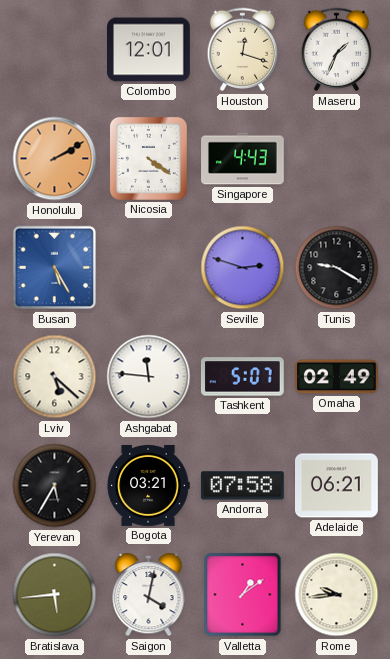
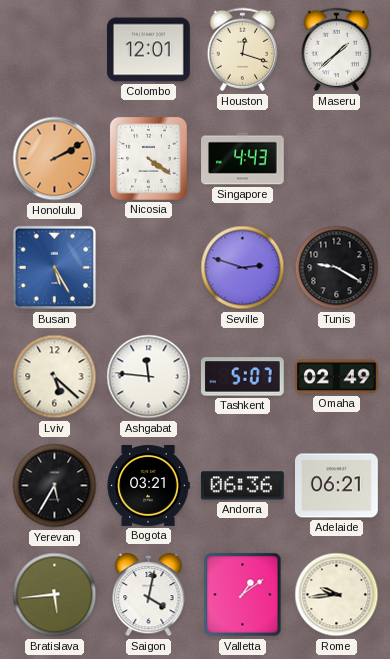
Maseru: 1:34 -> 1:38 (337, 50)
Andorra: 07:58 -> 06:36 (242, 486)
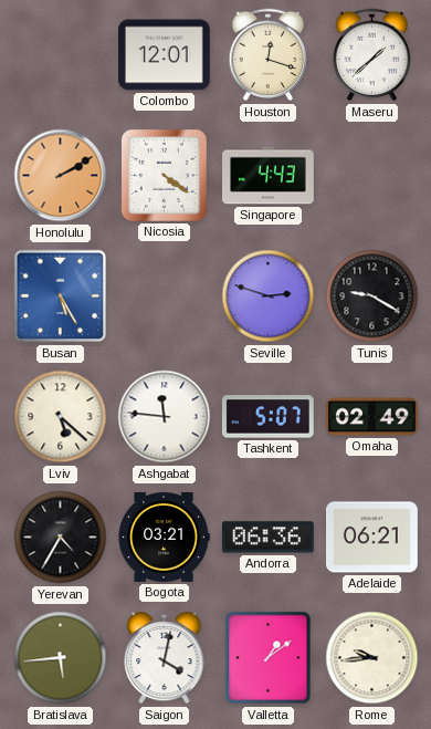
Yerevan: 5:35 -> 4:35 (61, 538)
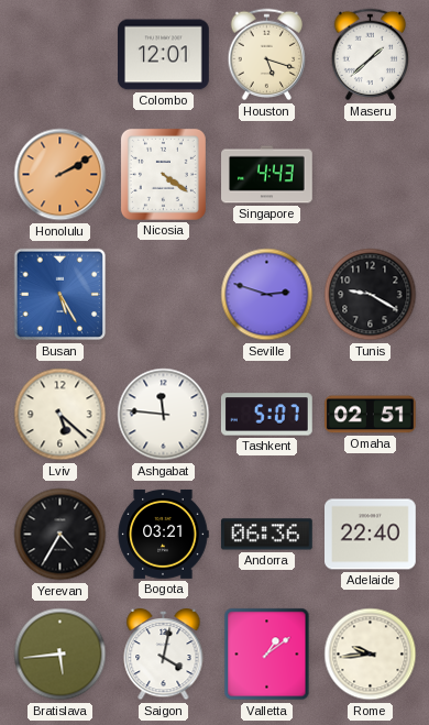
Houston: 12:18 -> 5:18 (267, 55)
Omaha: 02:49 -> 02:51 (371, 415)
Adelaide: 06:21 -> 22:40 (371, 535)
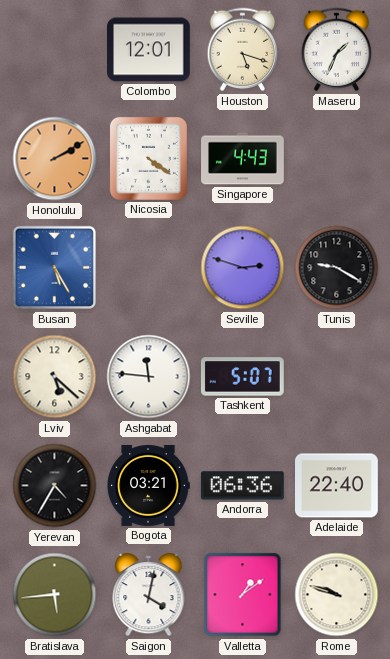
Maseru: 1:38 -> 1:34 (337, 50)
Omaha: 02:51 -> none (371, 415)
Rome: 9:44 -> 9:48 (337, 595)
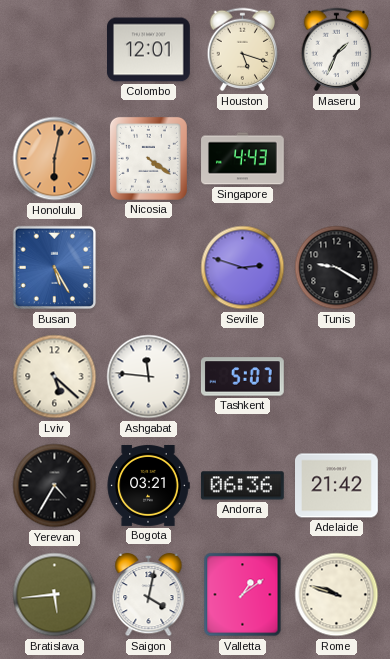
Honolulu: 2:10 -> 6:02 (55, 159)
Adelaide: 22:40 -> 21:42 (337, 486)
